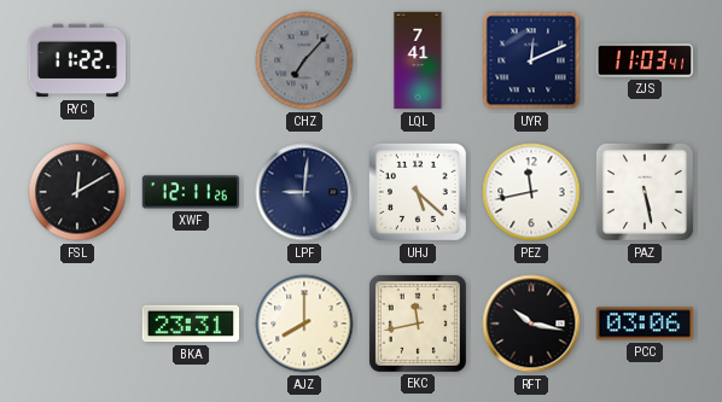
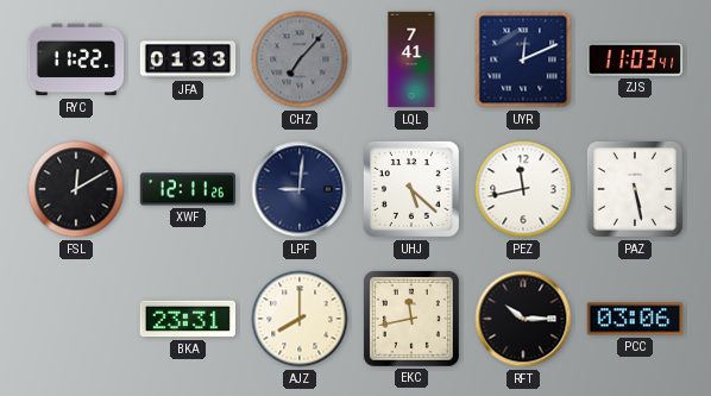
JFA: none -> 01:33 (188, 59)
RFT: 10:17 -> 10:15 (523, 319)
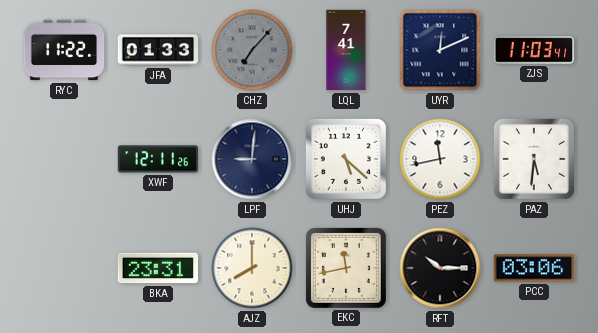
FSL: 12:10 -> none (76, 189)
PAZ: 5:28 -> 5:31 (534, 159)
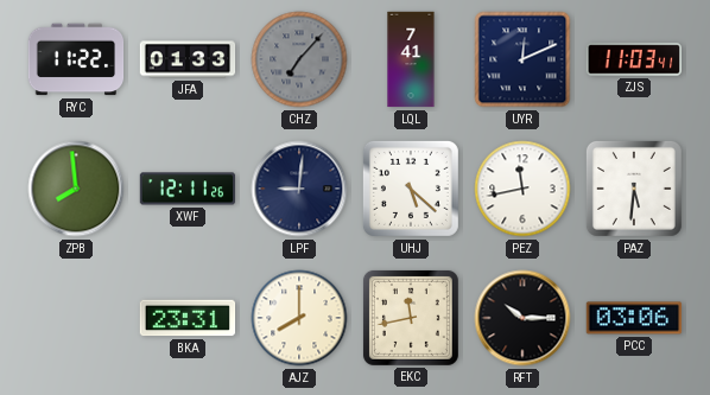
ZPB: none -> 7:59 (76, 189)
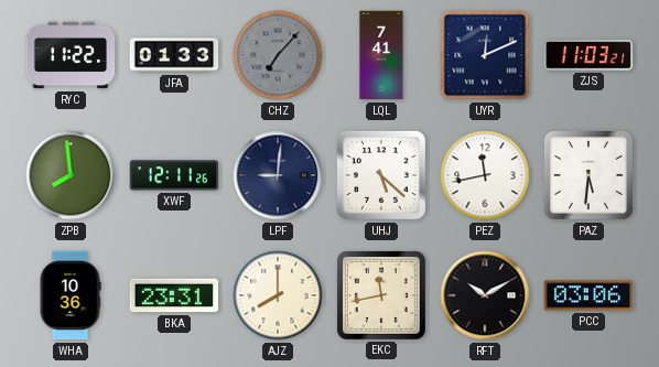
ZJS: 11:03:41 -> 11:03:21 (588, 55)
WHA: none -> 10:36 (71, 295)
RFT: 10:15 -> 10:10 (485, 295)
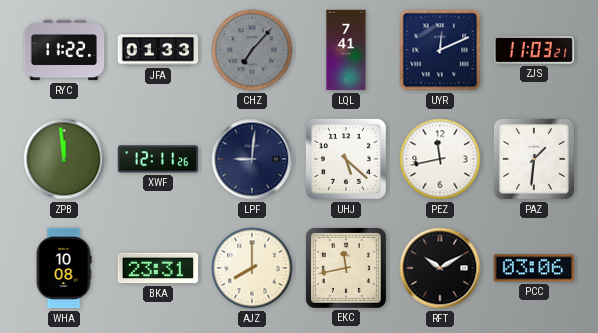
ZPB: 7:59 -> 11:59 (64, 159)
PAZ: 5:31 -> 1:31 (534, 159)
WHA: 10:36 -> 10:08 (64, 268)
